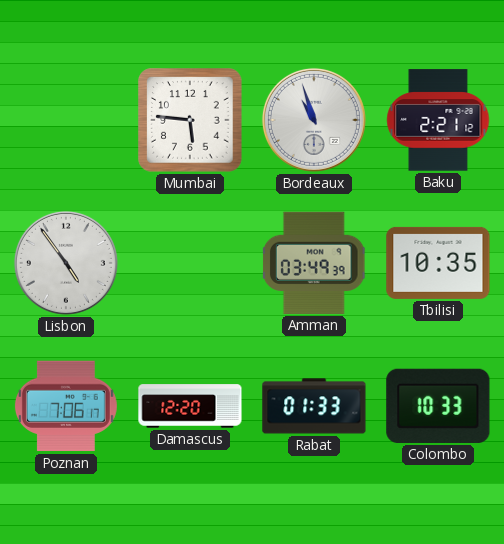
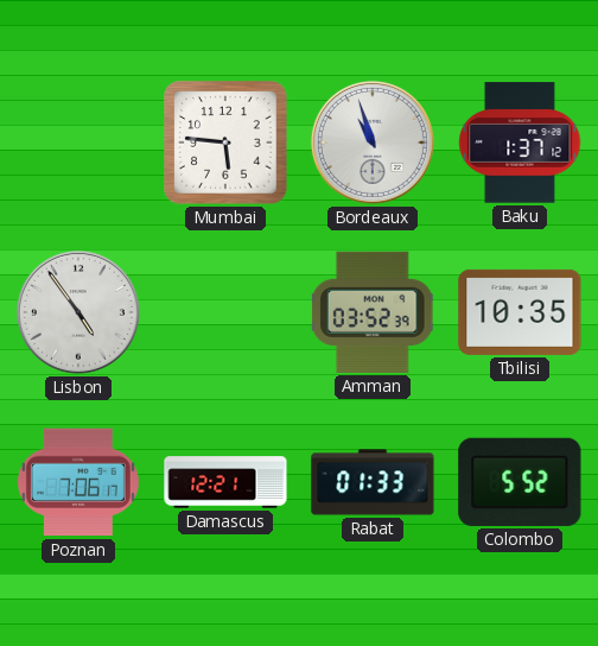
Baku: 2:21 -> 1:37 (520, 142)
Amman: 03:49 -> 03:52 (373, 312)
Damascus: 12:20 -> 12:21 (225, 482)
Colombo: 10:33 -> 5:52 (520, 482)
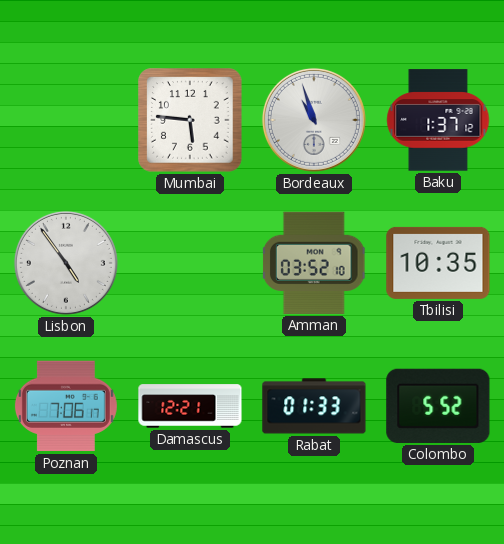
Amman: 03:52:39 -> 03:52:10 (314, 263)
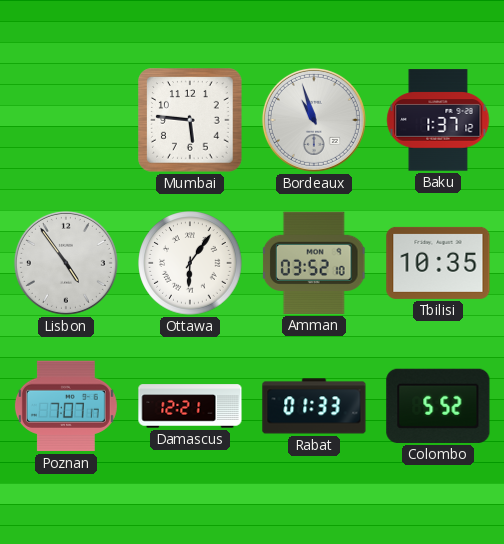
Ottawa: none -> 6:06 (190, 263)
Poznan: 7:06 -> 7:07 (66, 406)
